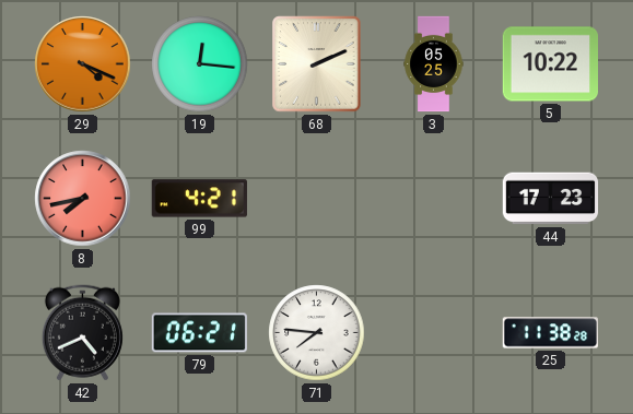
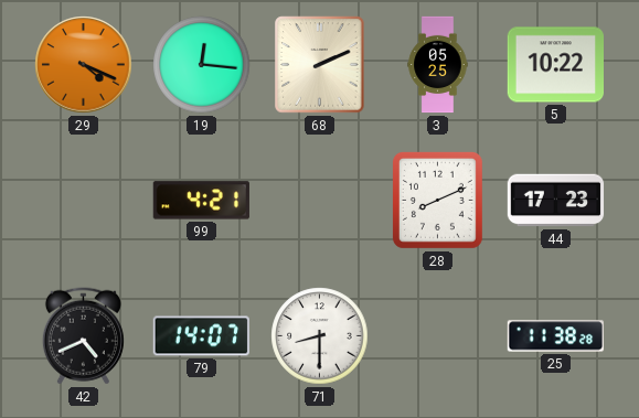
8: 7:43 -> none (83, 199)
28: none -> 8:11 (437, 200)
79: 06:21 -> 14:07 (201, 336)
71: 7:46 -> 8:30 (320, 336)
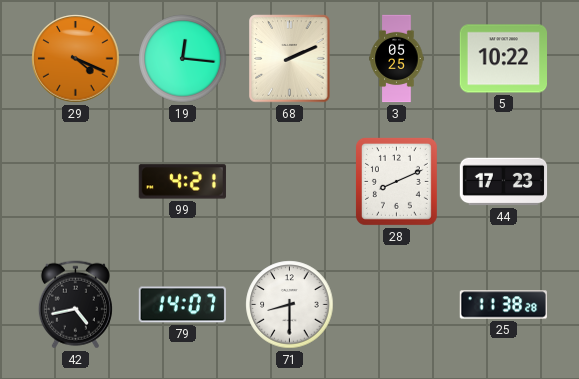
42: 4:41 -> 4:43 (75, 305)
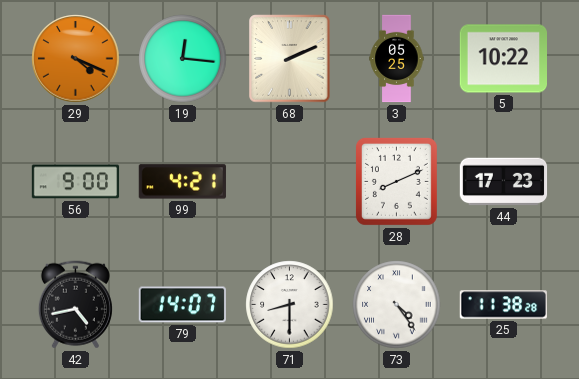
56: none -> 9:00 (76, 182)
73: none -> 4:24 (397, 305)
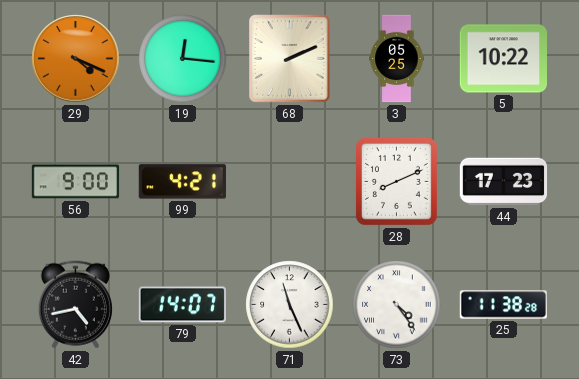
71: 8:30 -> 11:26 (290, 305)
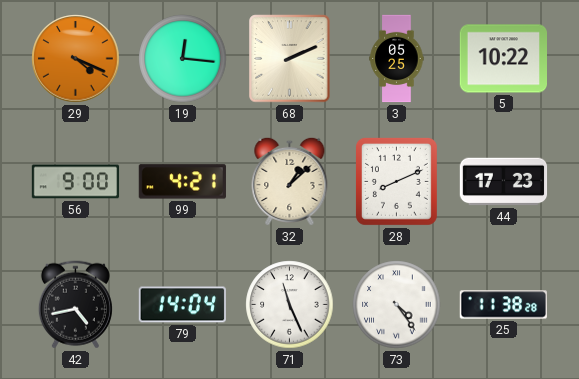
32: none -> 1:08 (290, 181)
79: 14:07 -> 14:04 (182, 305)
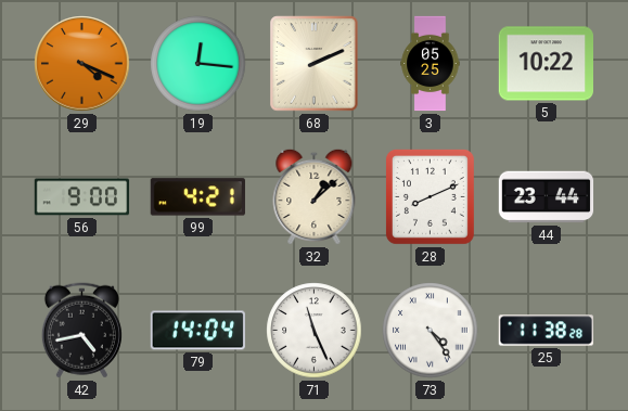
44: 17:23 -> 23:44 (547, 197)
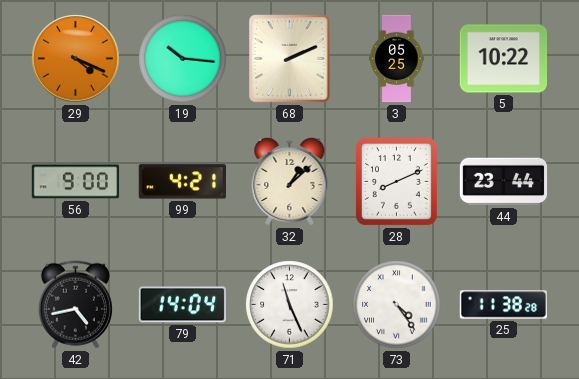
19: 12:16 -> 10:16 (183, 59)
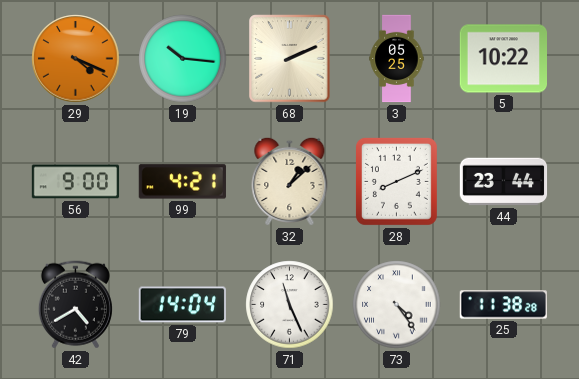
42: 4:43 -> 4:40 (75, 305)
